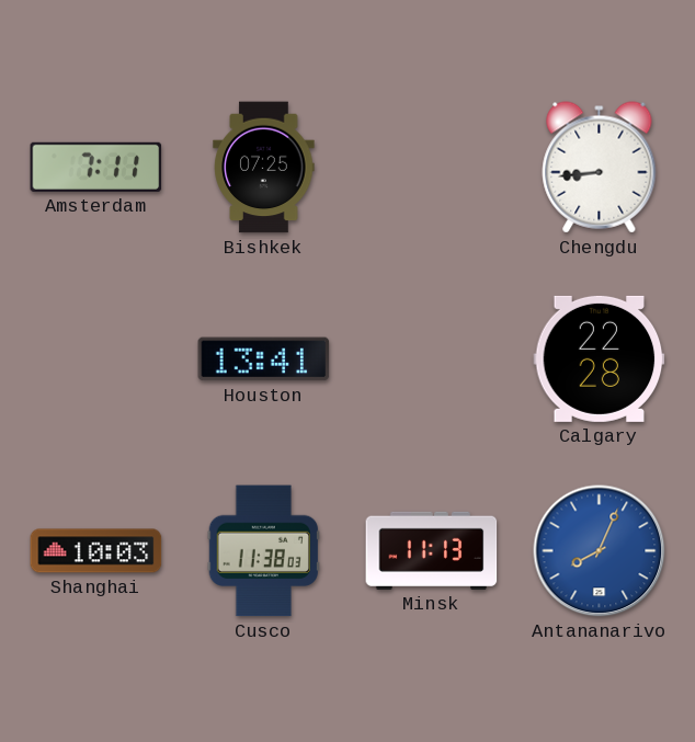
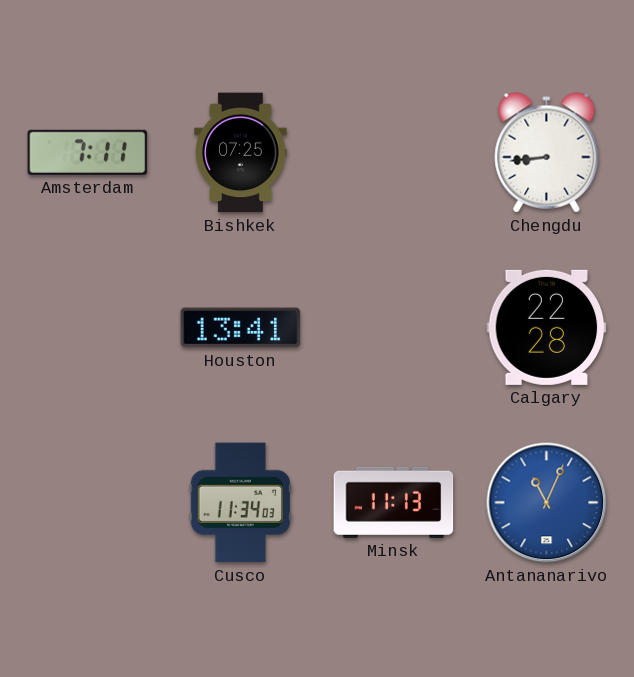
Shanghai: 10:03 -> none (96, 551)
Cusco: 11:38 -> 11:34 (240, 503)
Antananarivo: 8:04 -> 11:04 (547, 503)
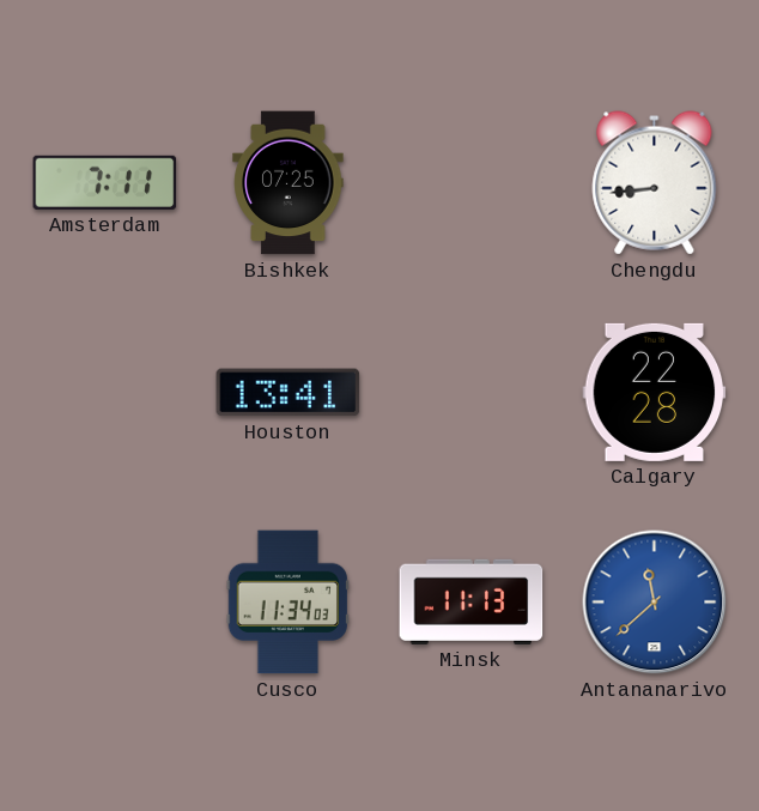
Antananarivo: 11:04 -> 11:38 (655, 603)
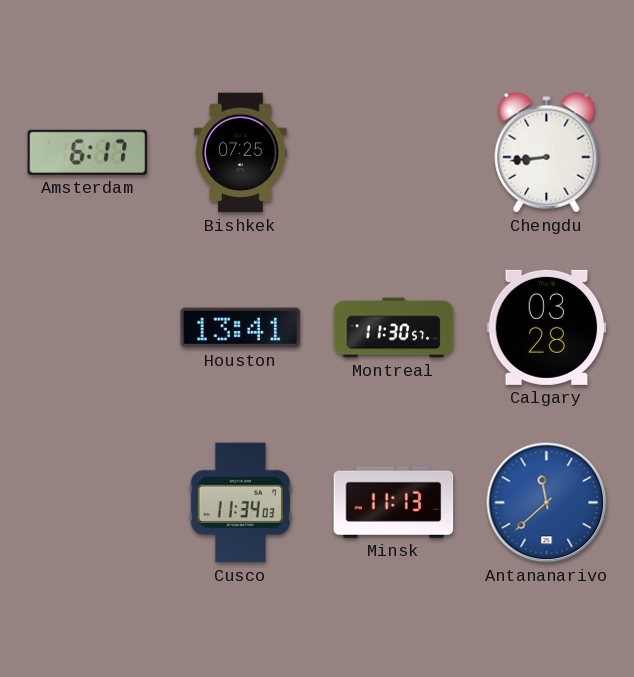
Amsterdam: 7:11 -> 6:17 (88, 152)
Montreal: none -> 11:30 (394, 328)
Calgary: 22:28 -> 03:28 (547, 327)
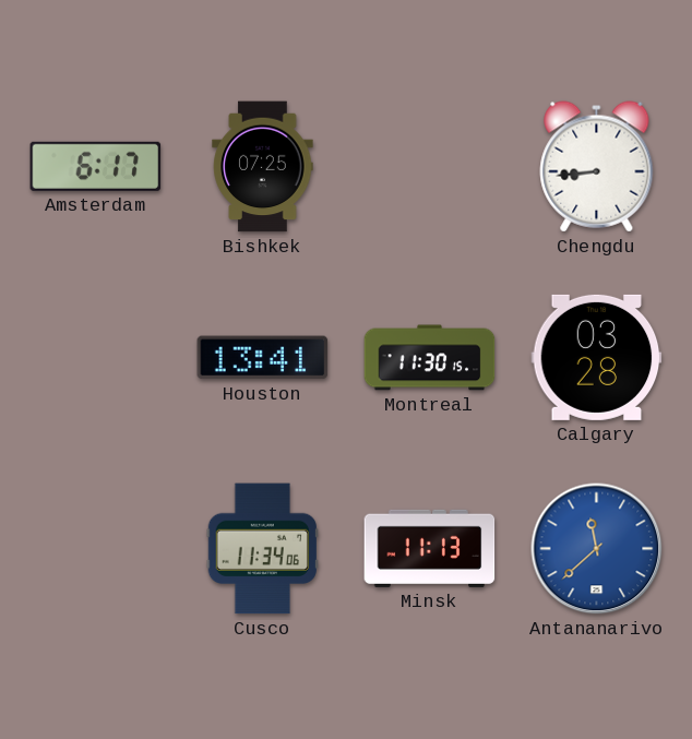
Montreal: 11:30:57 -> 11:30:15 (430, 358)
Cusco: 11:34:03 -> 11:34:06 (262, 549)
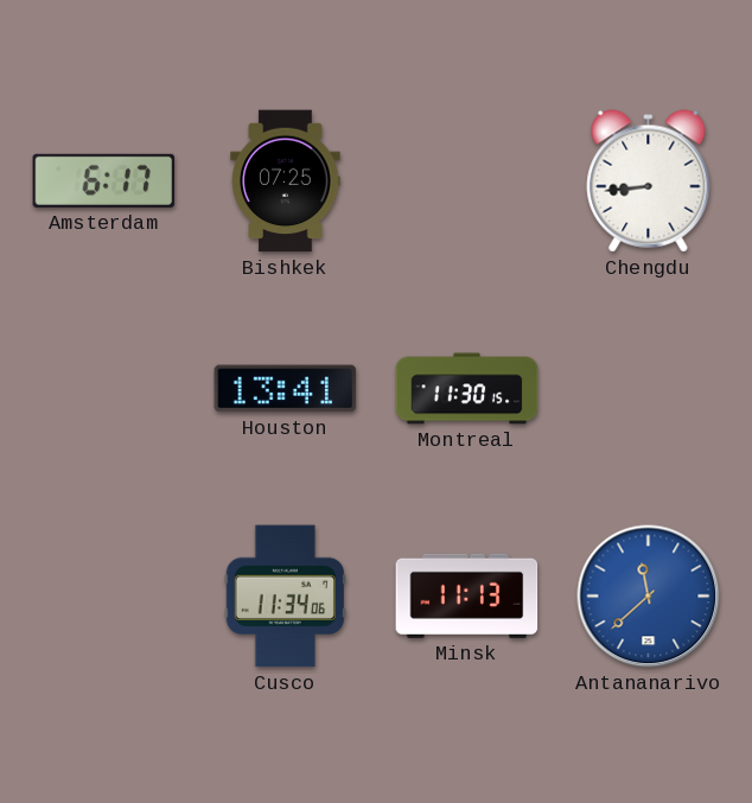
Calgary: 03:28 -> none (597, 357)
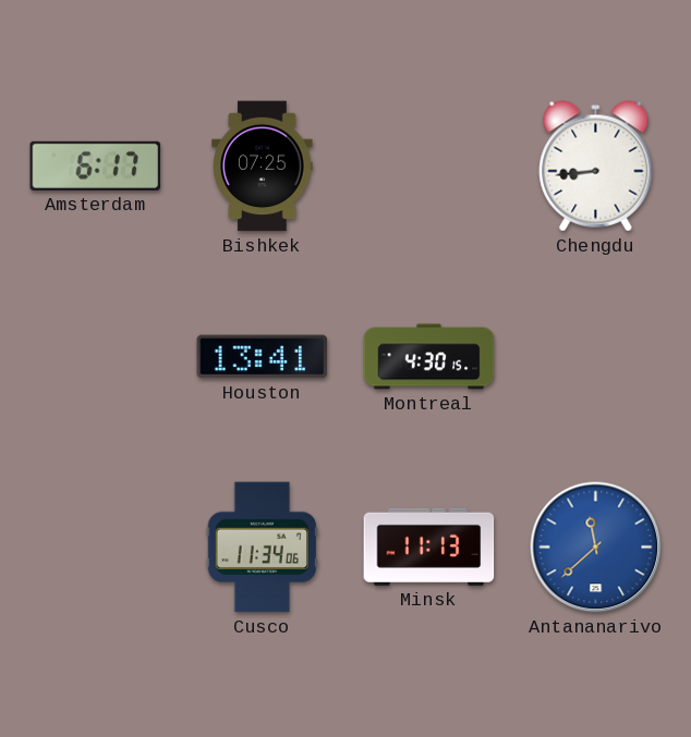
Montreal: 11:30 -> 4:30 (429, 357)
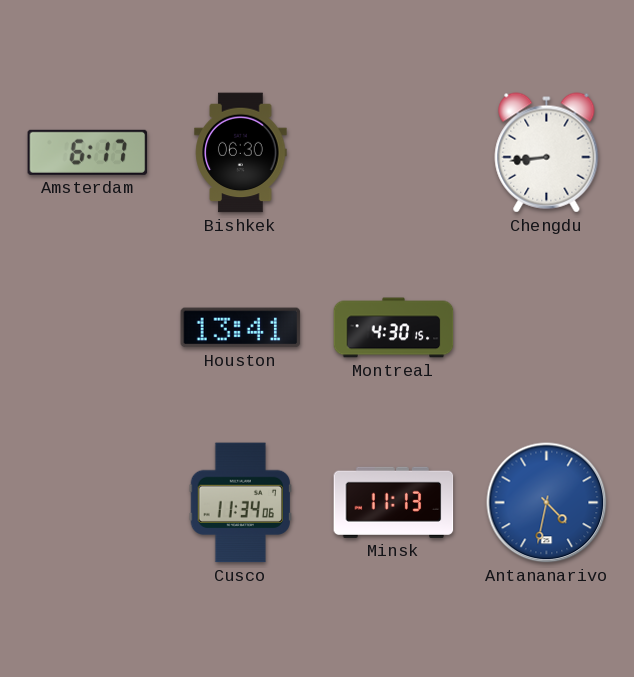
Bishkek: 07:25 -> 06:30 (241, 153)
Antananarivo: 11:38 -> 4:32 (547, 503)
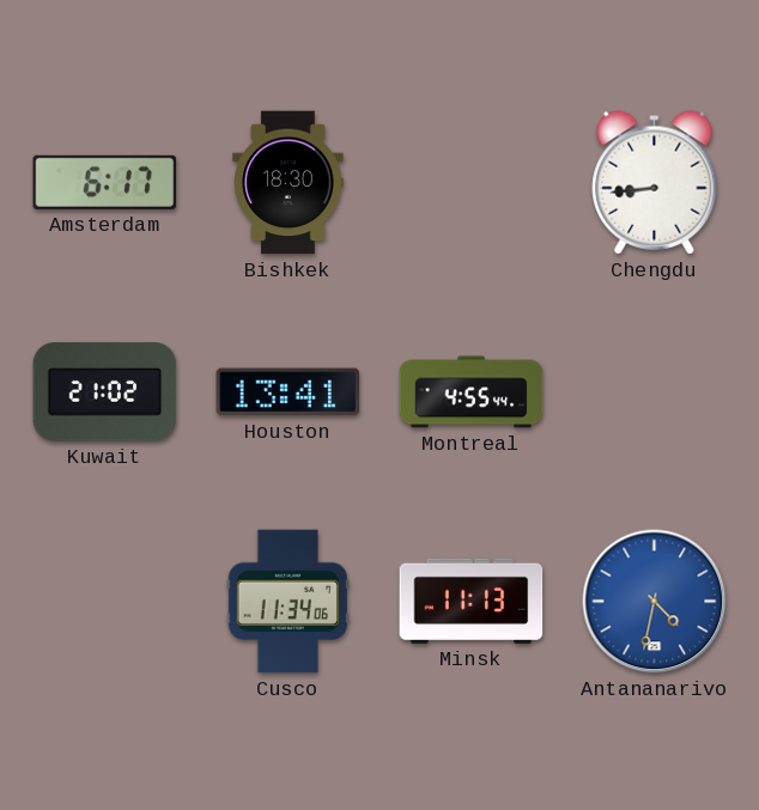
Bishkek: 06:30 -> 18:30 (289, 183)
Kuwait: none -> 21:02 (105, 392)
Montreal: 4:30 -> 4:55 (472, 392)
